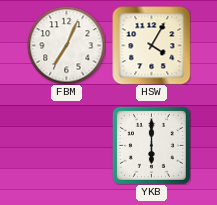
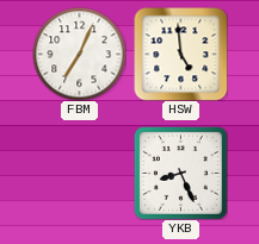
HSW: 4:05 -> 4:59 (180, 54)
YKB: 6:00 -> 8:26 (180, 173)
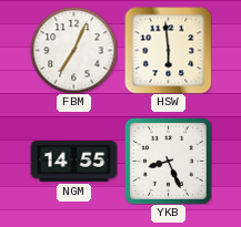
HSW: 4:59 -> 5:59 (168, 50)
NGM: none -> 14:55 (73, 162)
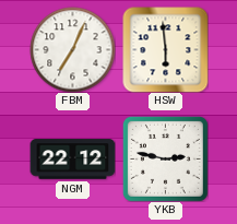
NGM: 14:55 -> 22:12 (72, 160)
YKB: 8:26 -> 2:47 (165, 158)
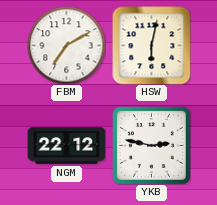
FBM: 7:04 -> 7:10 (66, 45)
HSW: 5:59 -> 6:02 (151, 45)
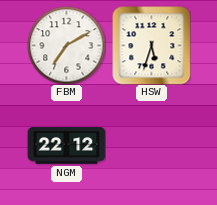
HSW: 6:02 -> 5:33 (151, 45)
YKB: 2:47 -> none (151, 145)
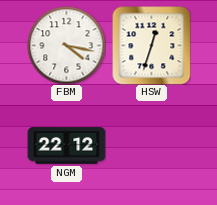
FBM: 7:10 -> 4:17 (66, 45)
HSW: 5:33 -> 12:33 (151, 45)
